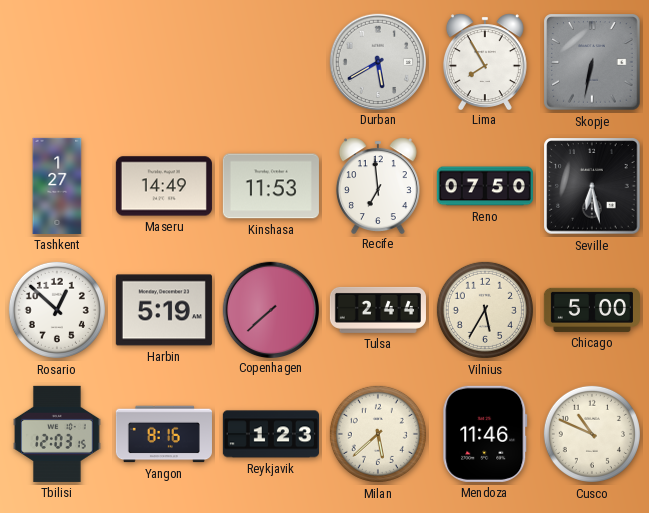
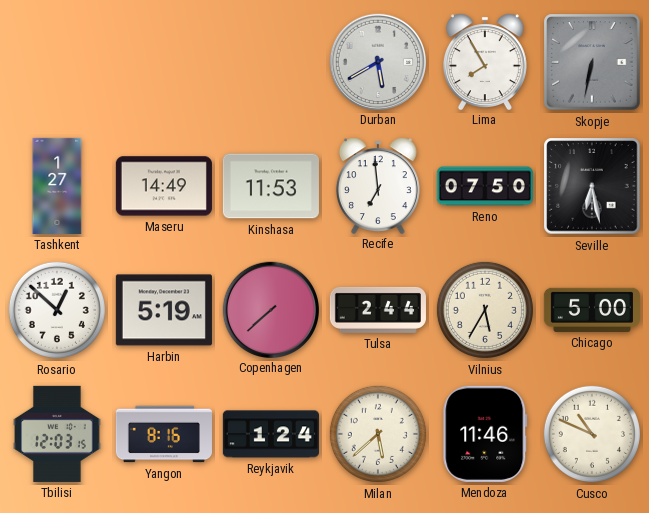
Reykjavik: 1:23 -> 1:24 (271, 434)
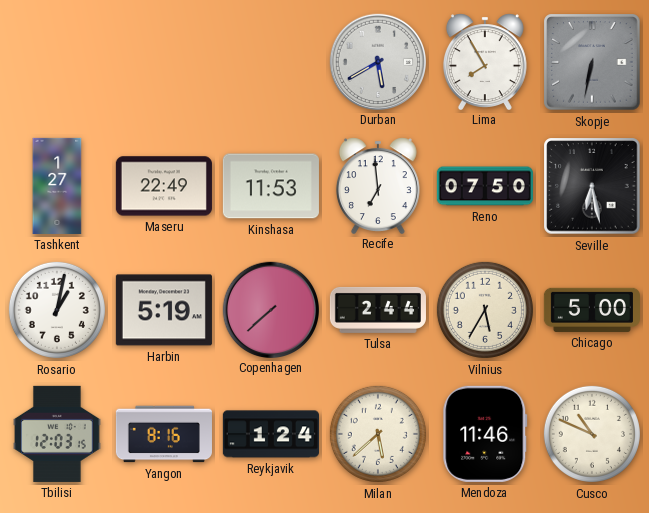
Maseru: 14:49 -> 22:49 (164, 186)
Rosario: 12:52 -> 1:02 (57, 310)
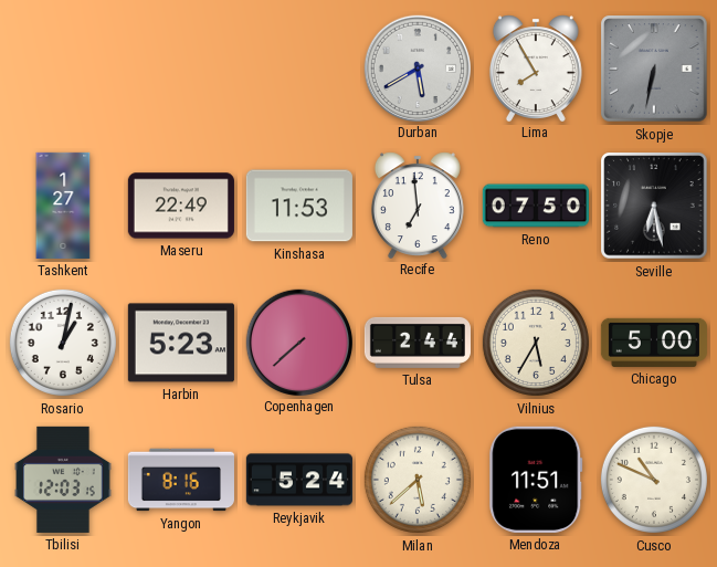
Harbin: 5:19 -> 5:23 (181, 343)
Reykjavik: 1:24 -> 5:24 (299, 480)
Mendoza: 11:46 -> 11:51 (536, 480)
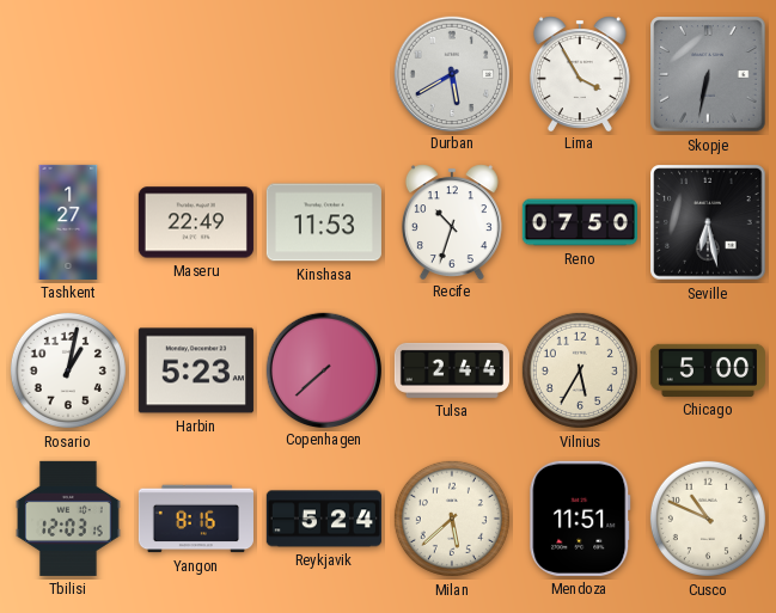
Lima: 7:55 -> 3:55 (580, 73)
Recife: 6:59 -> 10:33 (452, 221)
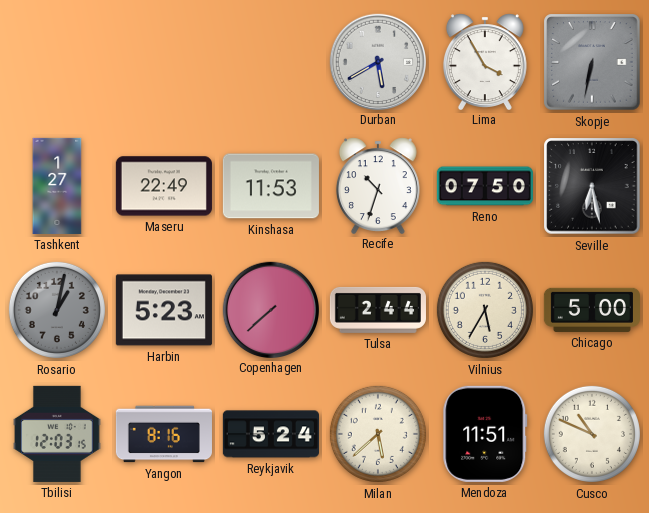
Rosario dial: white -> grey (57, 310)
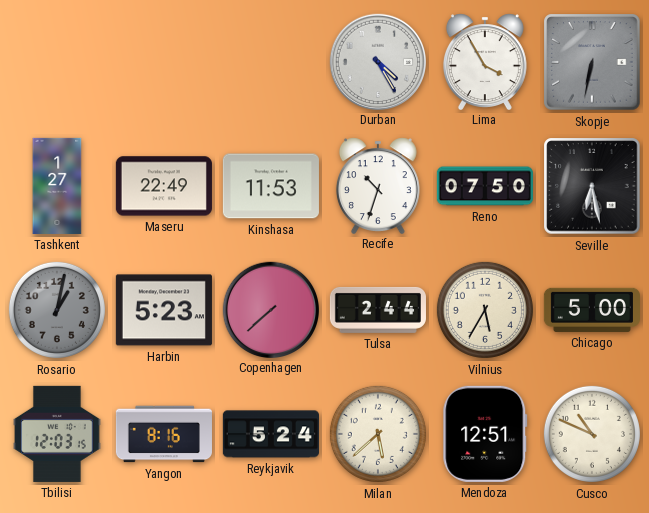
Durban: 5:40 -> 4:25 (377, 61)
Mendoza: 11:51 -> 12:51 (485, 434)
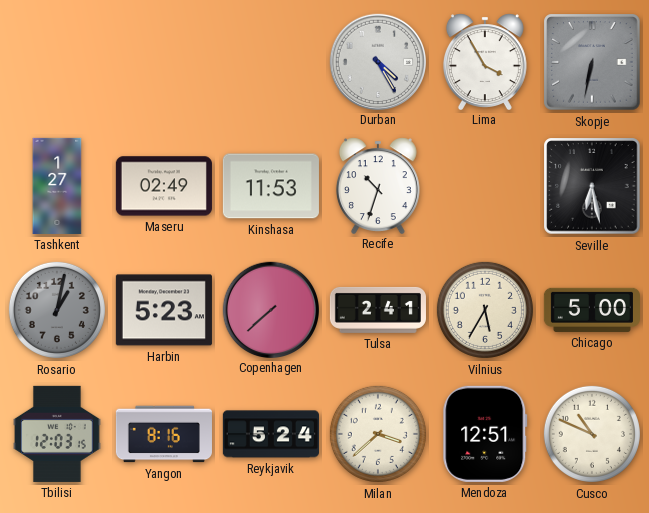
Maseru: 22:49 -> 02:49 (164, 186)
Reno: 07:50 -> none (485, 186)
Tulsa: 2:44 -> 2:41 (378, 310)
Milan: 5:38 -> 3:38 (378, 434)
